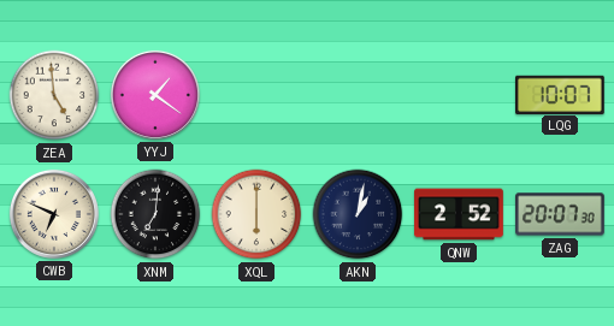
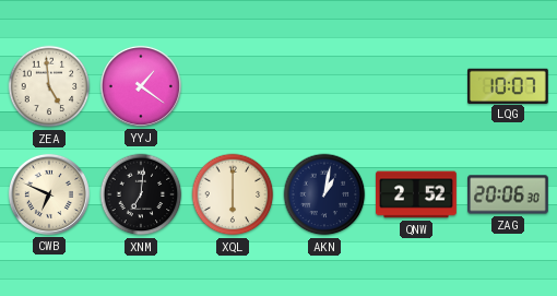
ZAG: 20:07 -> 20:06 (508, 194)
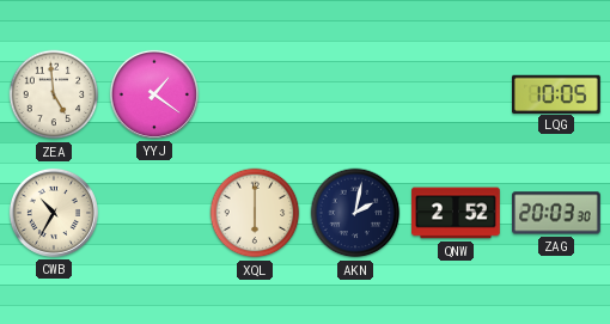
LQG: 10:07 -> 10:05 (557, 93)
CWB: 6:49 -> 10:35 (54, 213)
XNM: 7:01 -> none (141, 194)
AKN: 1:02 -> 2:02 (355, 213)
ZAG: 20:06 -> 20:03 (556, 213)
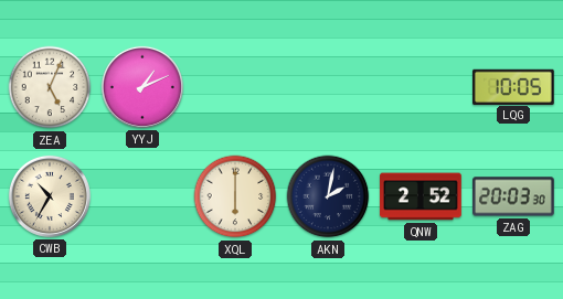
ZEA: 4:59 -> 5:04 (50, 87)
YYJ: 1:21 -> 1:11 (142, 87)
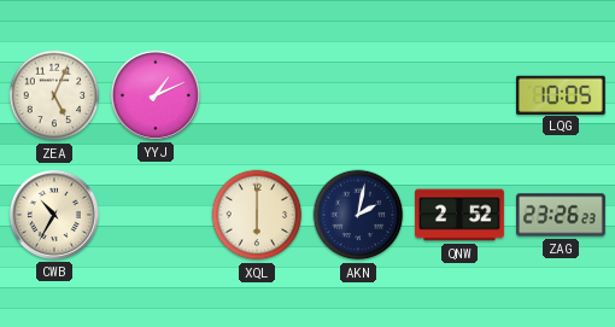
ZAG: 20:03 -> 23:26 (561, 215)
